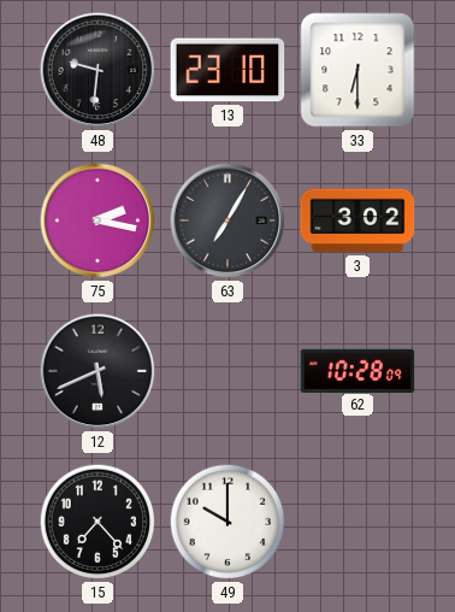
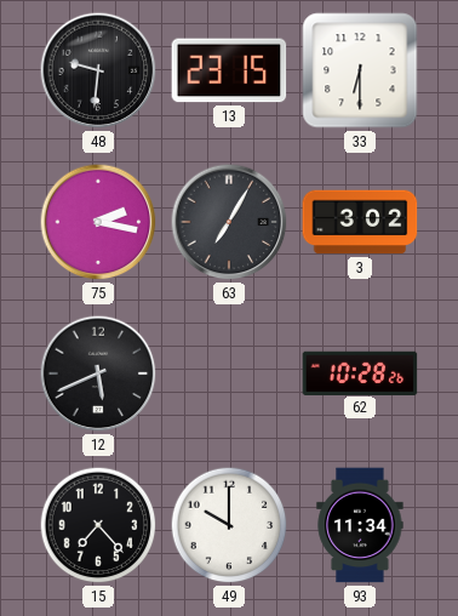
13: 23:10 -> 23:15 (229, 70)
62: 10:28:09 -> 10:28:26 (360, 372)
93: none -> 11:34 (360, 525)
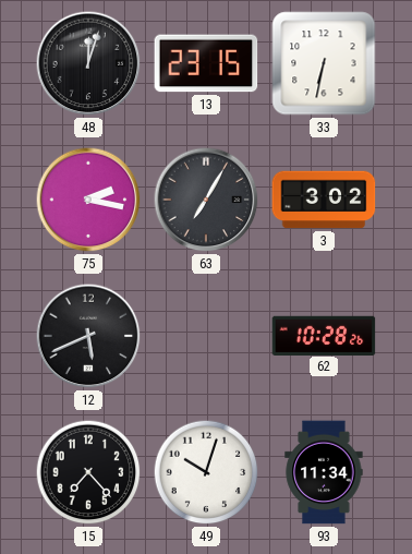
48: 9:31 -> 12:03 (88, 63)
33: 6:30 -> 6:32 (324, 63)
49: 10:00 -> 10:03 (206, 472)
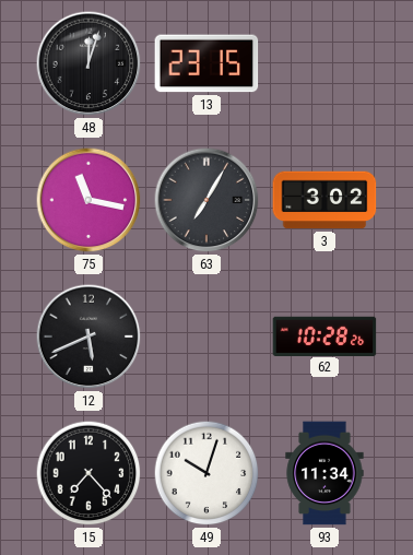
33: 6:32 -> none (324, 63)
75: 2:17 -> 11:17 (88, 200)
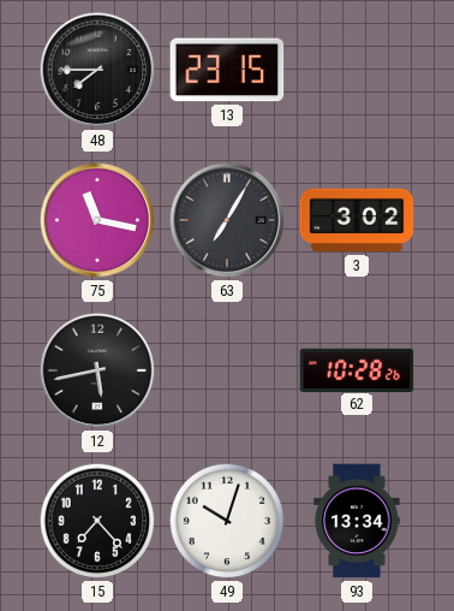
48: 12:03 -> 7:45 (97, 70)
12: 5:41 -> 5:43 (97, 370)
93: 11:34 -> 13:34 (357, 521)
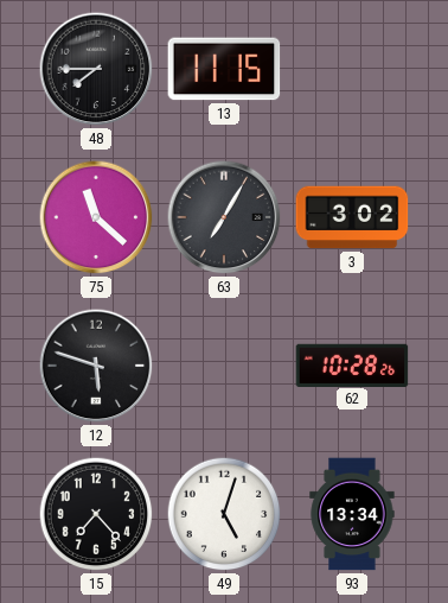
13: 23:15 -> 11:15 (224, 69)
75: 11:17 -> 11:22 (96, 217)
12: 5:43 -> 5:48 (96, 366)
49: 10:03 -> 5:03 (224, 514)
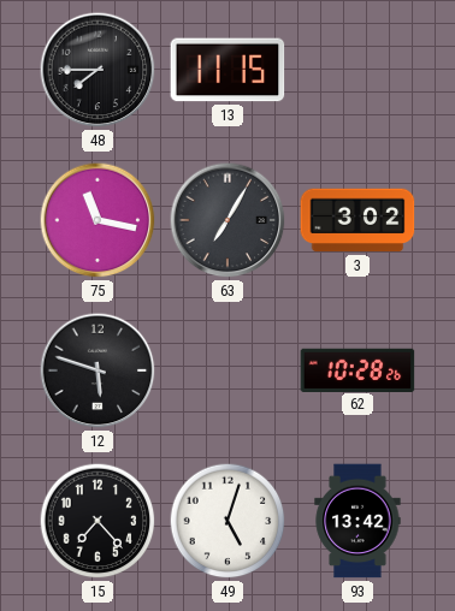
75: 11:22 -> 11:17 (97, 220)
93: 13:34 -> 13:42 (357, 521)
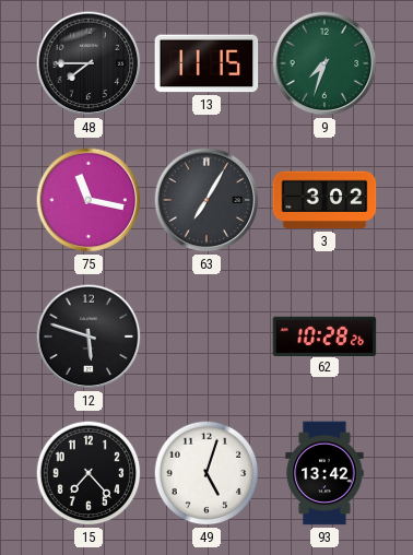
9: none -> 7:33 (324, 63)
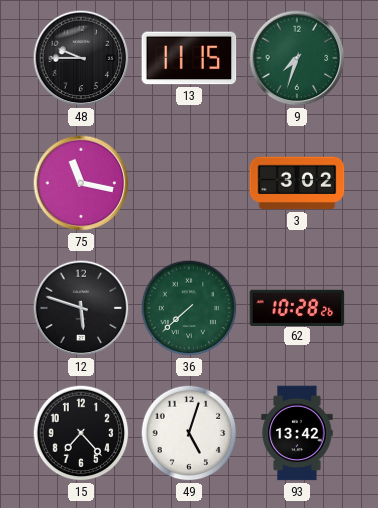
48: 7:45 -> 9:45 (81, 58)
63: 7:05 -> none (206, 200)
36: none -> 7:38 (189, 308)
